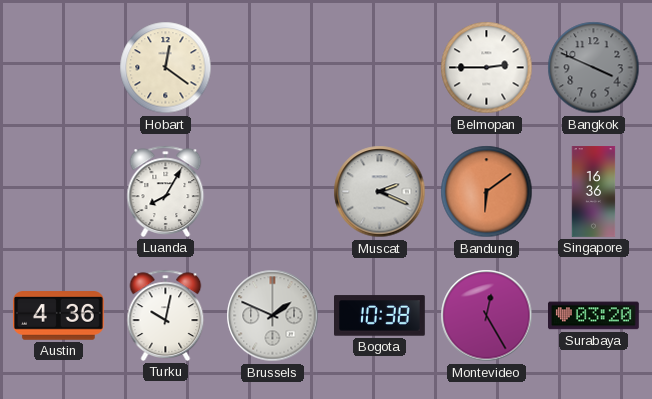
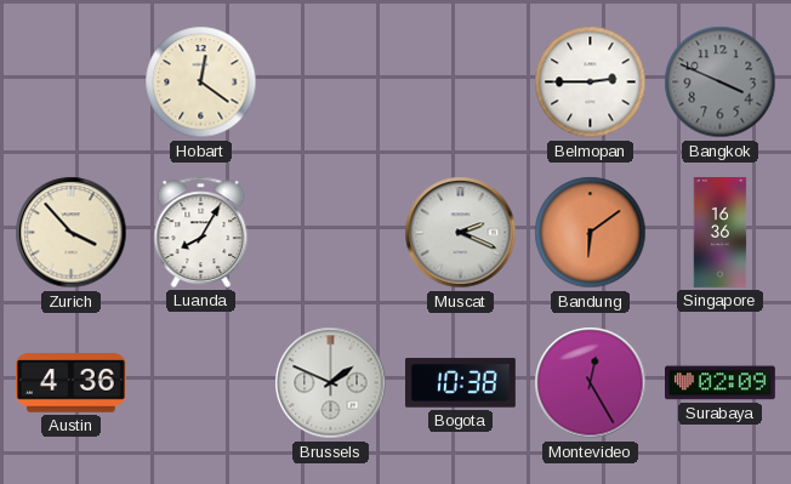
Zurich: none -> 3:53 (72, 233)
Turku: 10:02 -> none (166, 315)
Surabaya: 03:20 -> 02:09 (721, 383)
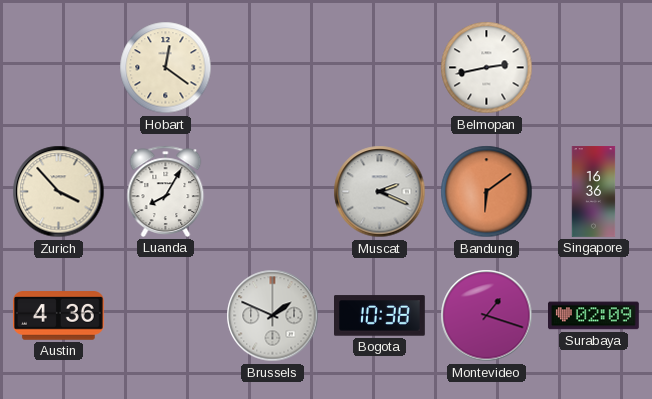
Belmopan: 2:45 -> 2:43 (487, 68)
Bangkok: 3:49 -> none (721, 82)
Montevideo: 12:25 -> 1:18 (487, 316)
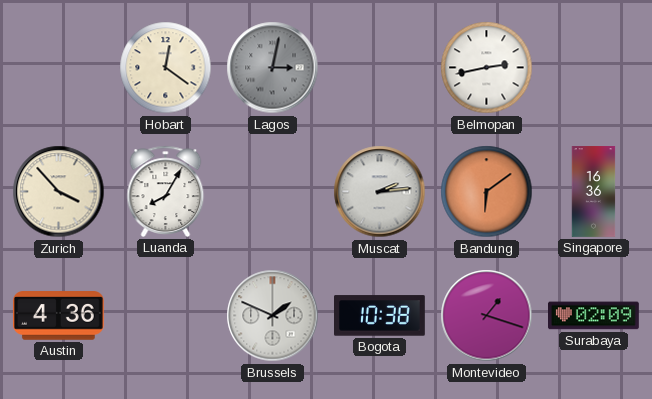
Lagos: none -> 3:02 (273, 68)
Muscat: 2:19 -> 2:14 (380, 192)
